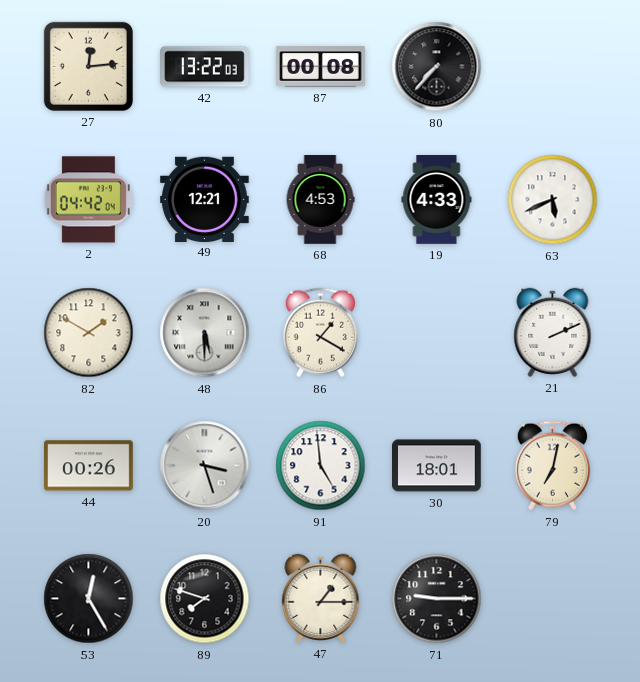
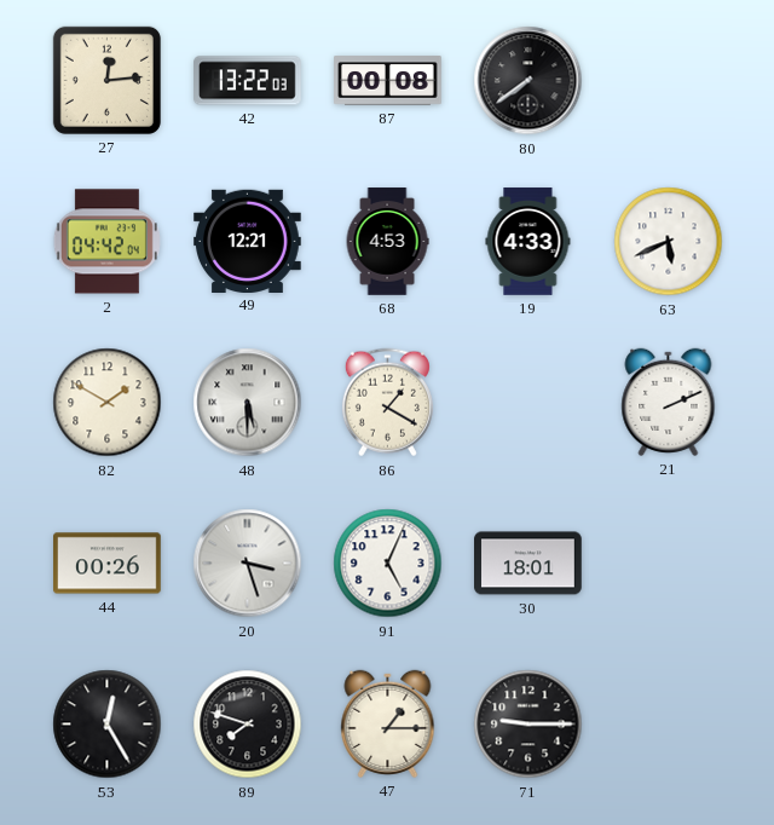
80: 7:37 -> 7:39 (528, 81)
91: 4:59 -> 5:04 (388, 564)
79: 7:02 -> none (552, 466)
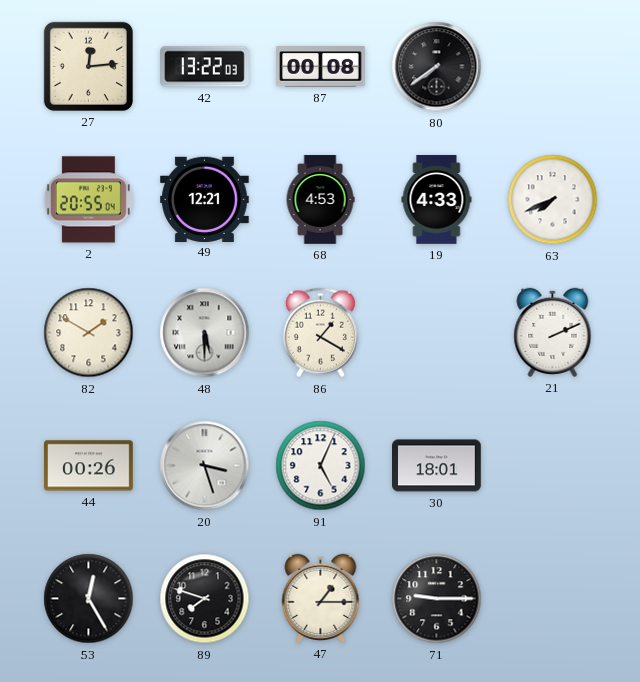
2: 04:42 -> 20:55 (88, 200)
63: 5:41 -> 7:41 (553, 200)
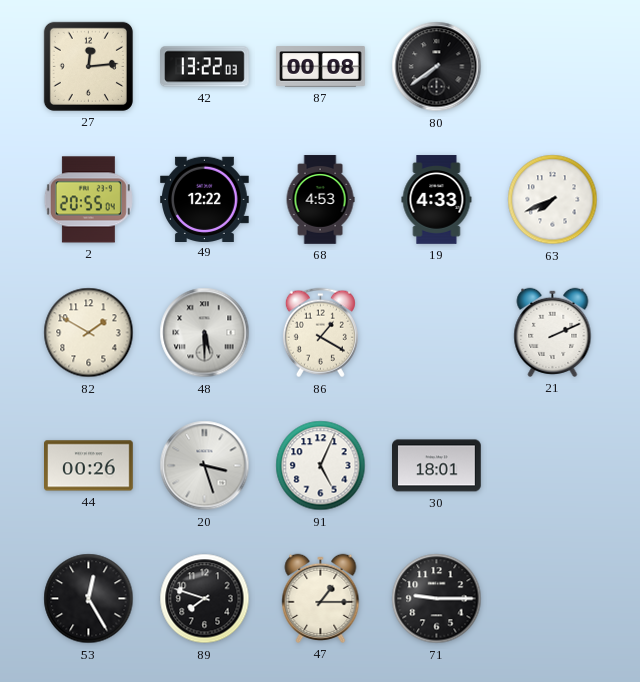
49: 12:21 -> 12:22 (205, 199)
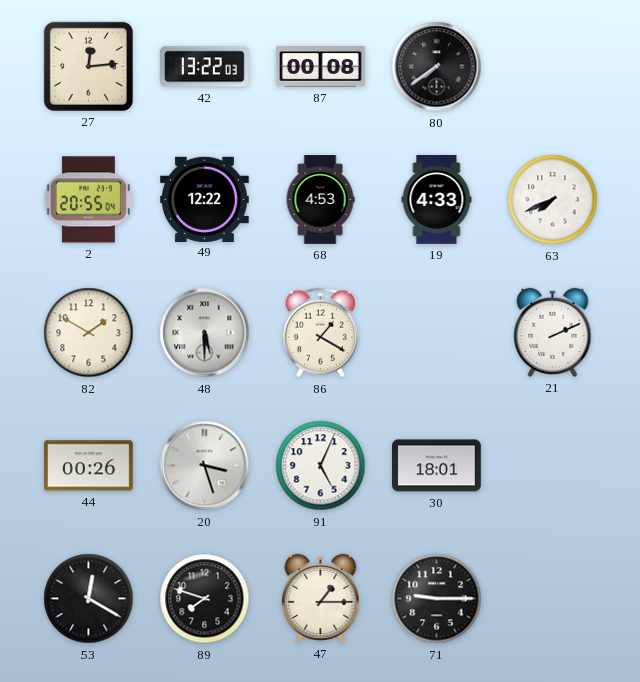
53: 12:25 -> 12:20 (89, 599)
